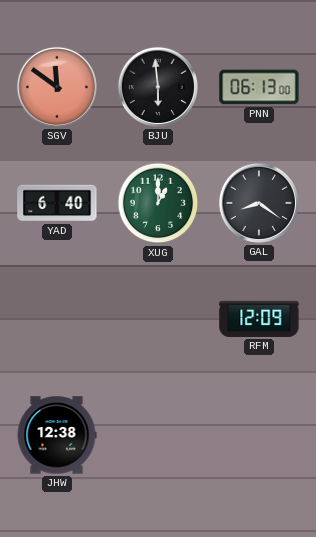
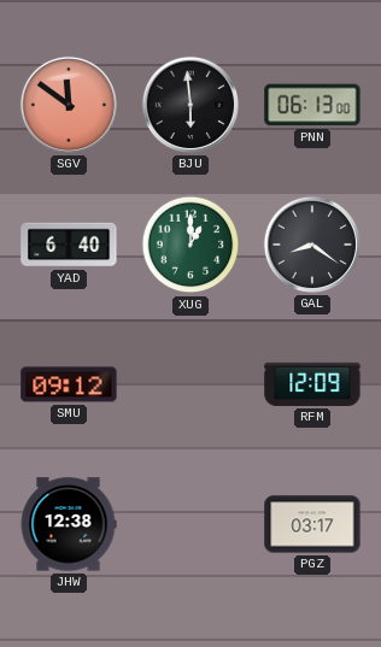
SMU: none -> 09:12 (69, 384)
PGZ: none -> 03:17 (312, 524)
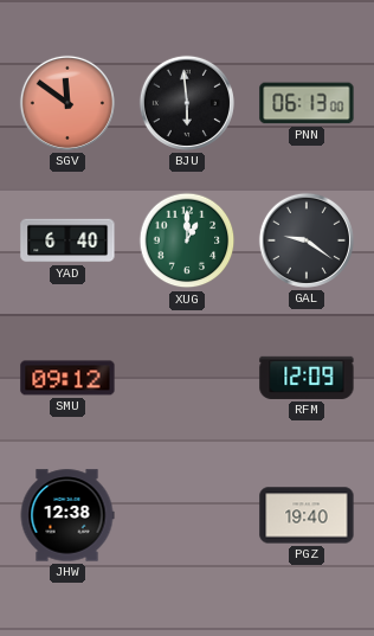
GAL: 8:21 -> 9:21 (307, 240)
PGZ: 03:17 -> 19:40 (307, 515)
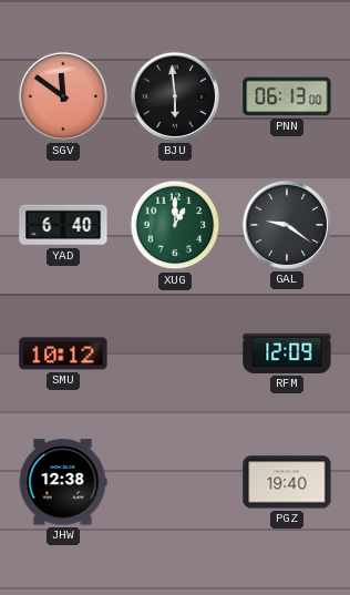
SMU: 09:12 -> 10:12 (63, 353)
